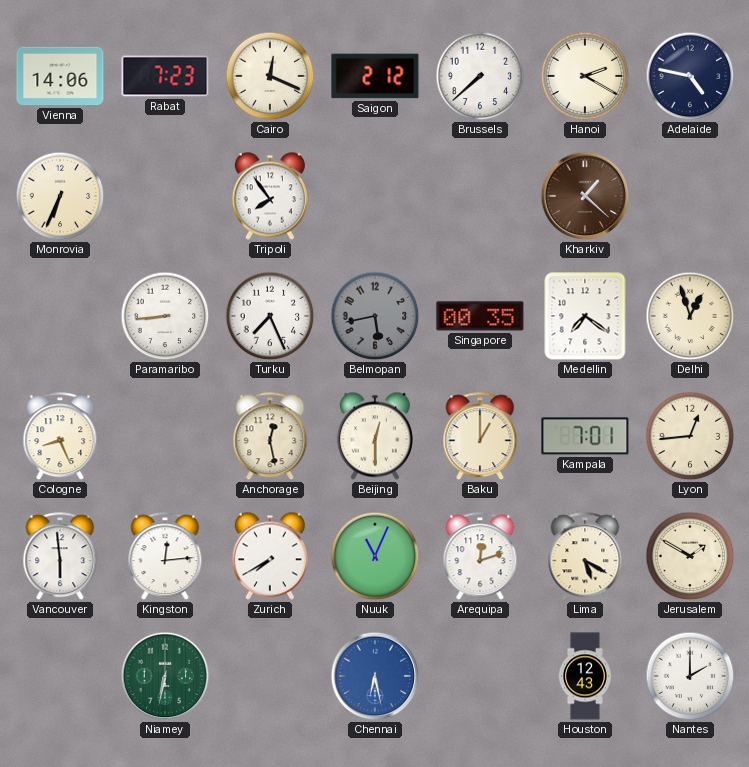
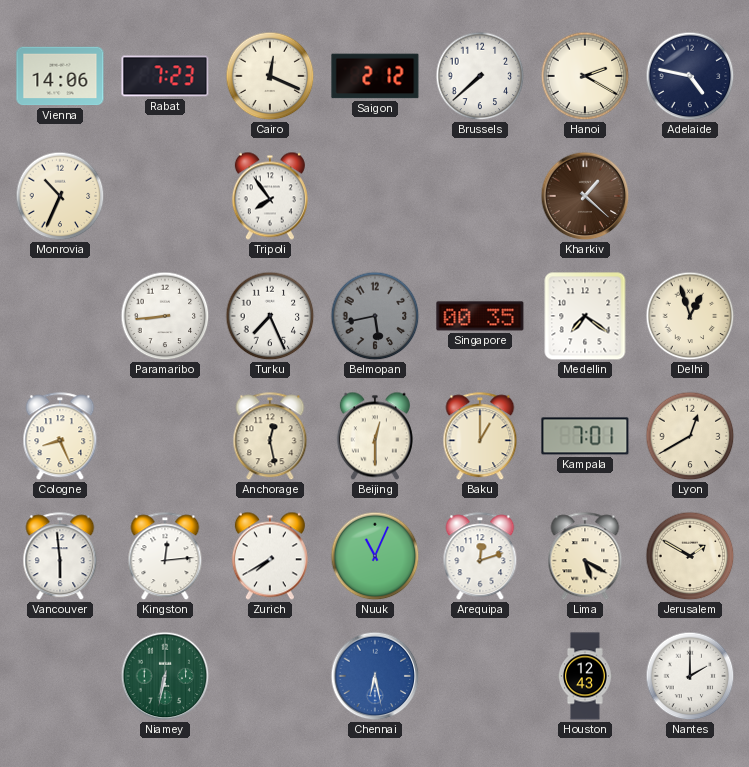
Monrovia: 6:34 -> 10:34 (60, 196)
Lyon: 12:44 -> 12:40 (690, 436)
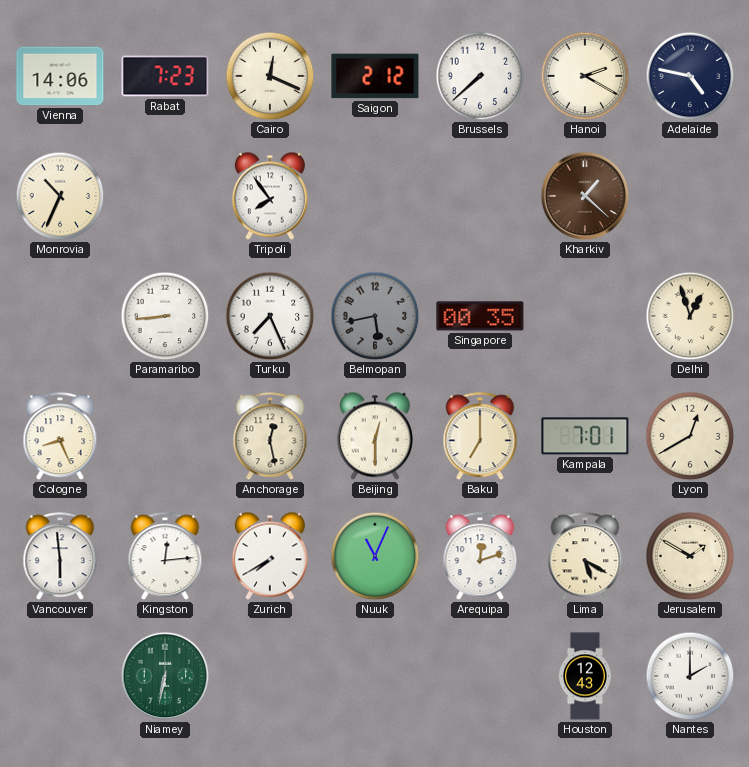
Medellin: 7:21 -> none (585, 316)
Baku: 1:00 -> 7:00 (480, 437)
Chennai: 6:28 -> none (375, 676)
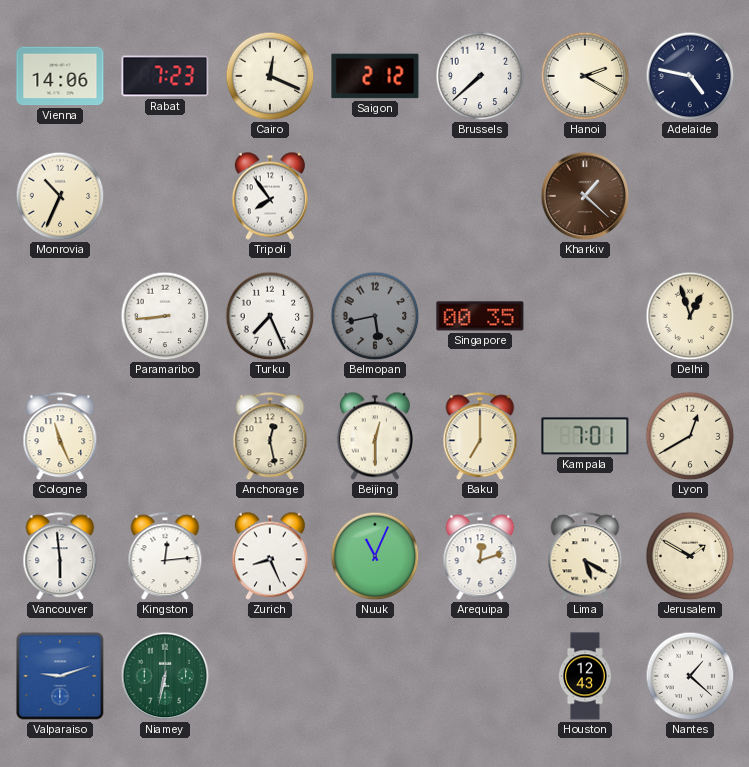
Cologne: 8:26 -> 11:26 (60, 437)
Zurich: 7:40 -> 8:26 (270, 556)
Valparaiso: none -> 9:12 (60, 676)
Nantes: 2:00 -> 1:22 (690, 676)
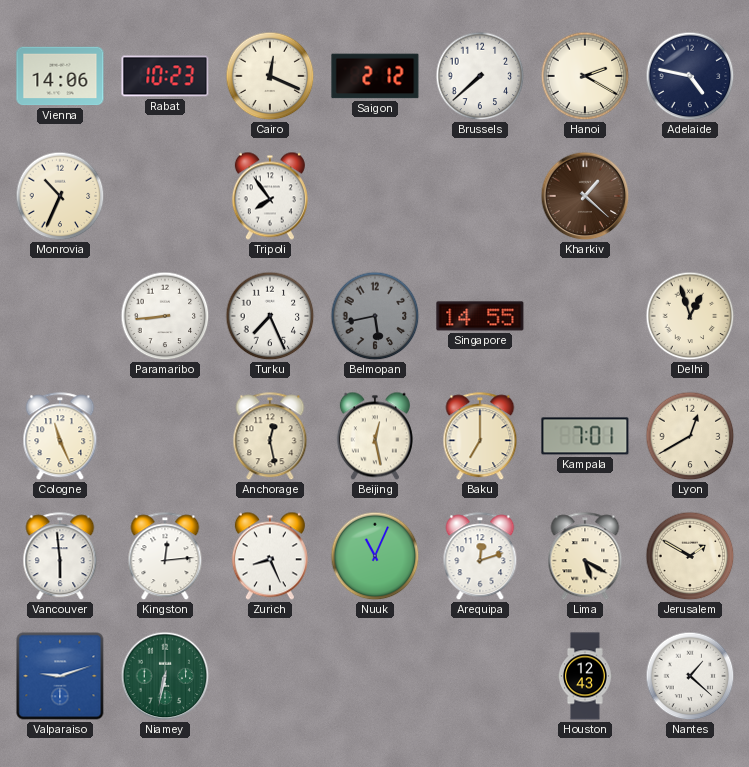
Rabat: 7:23 -> 10:23 (165, 76)
Singapore: 00:35 -> 14:55 (480, 316)
Beijing: 12:30 -> 12:28 (375, 436)
